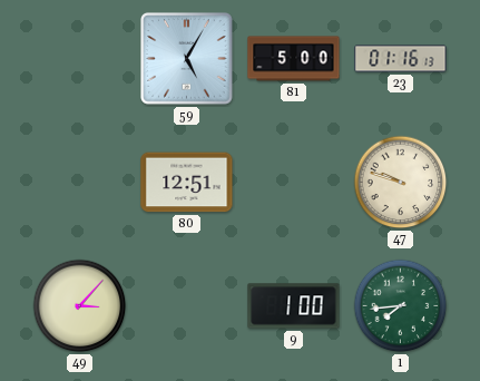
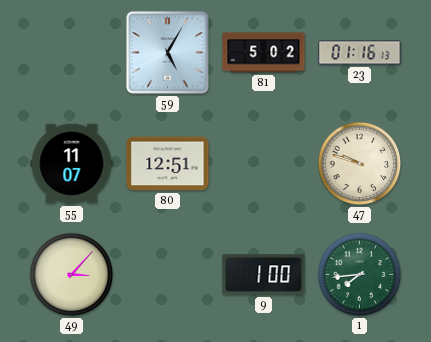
81: 5:00 -> 5:02 (264, 53)
55: none -> 11:07 (72, 164)
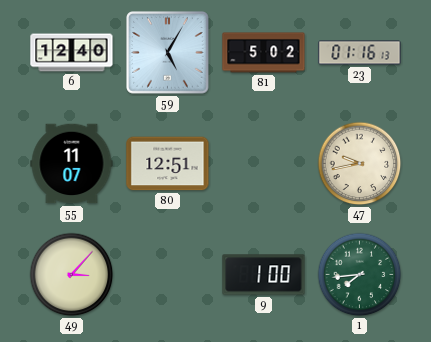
6: none -> 12:40 (72, 53)
47: 9:48 -> 9:43 (360, 164)
